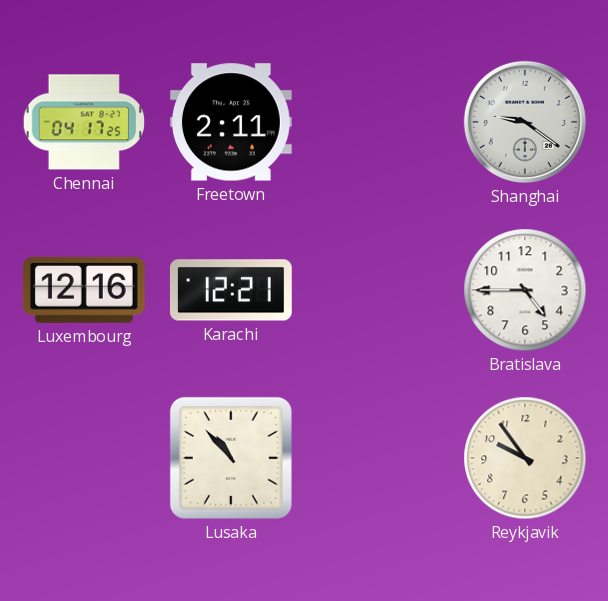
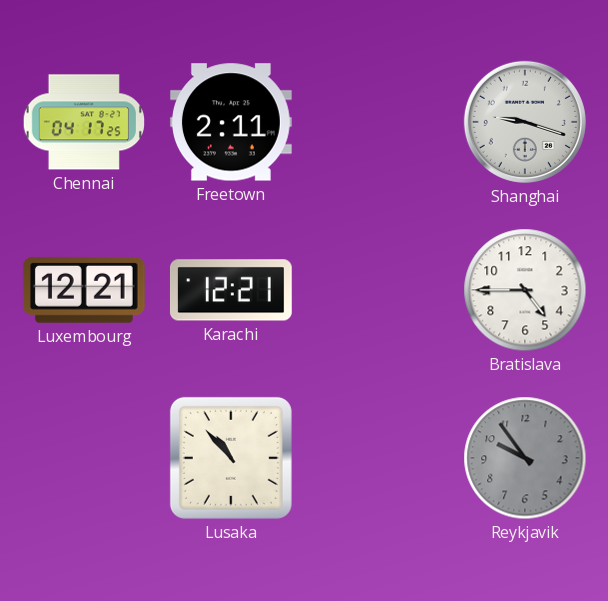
Shanghai: 9:21 -> 9:18 (525, 122)
Luxembourg: 12:16 -> 12:21 (84, 290)
Reykjavik dial: cream -> grey (525, 458)
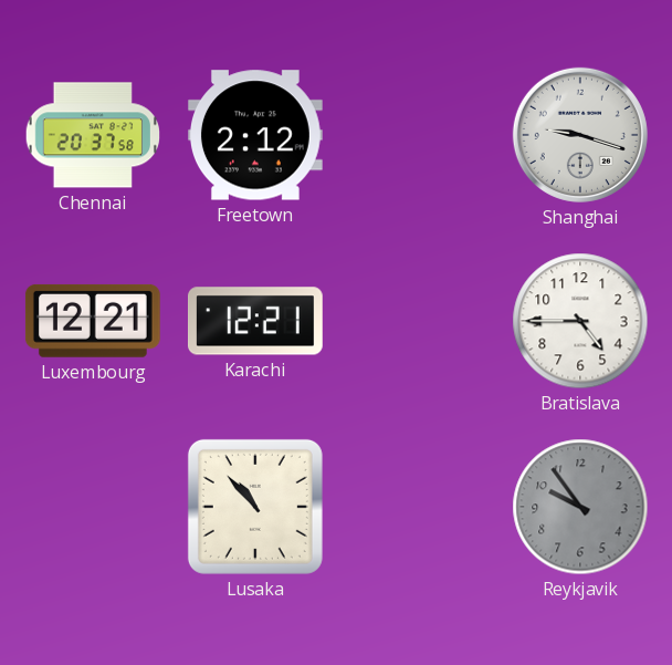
Chennai: 04:17 -> 20:37 (92, 135)
Freetown: 2:11 -> 2:12 (255, 135)
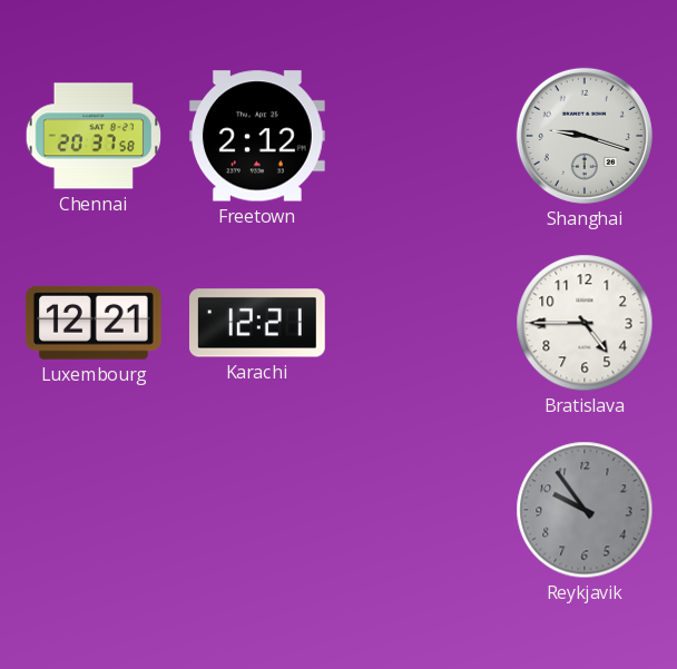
Lusaka: 10:53 -> none (255, 507)
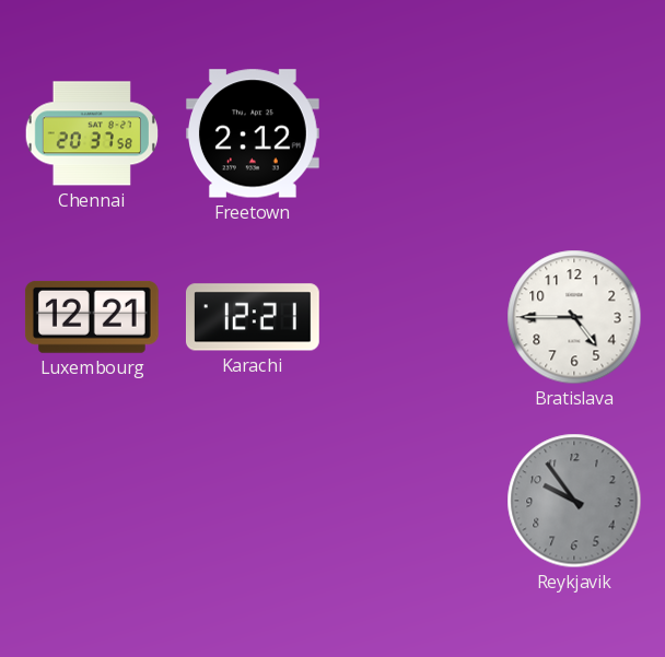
Shanghai: 9:18 -> none (585, 136)
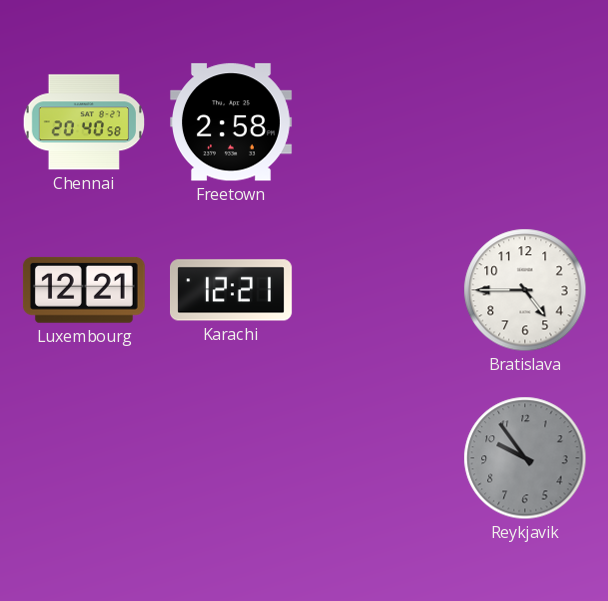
Chennai: 20:37 -> 20:40 (83, 122)
Freetown: 2:12 -> 2:58 (231, 122)
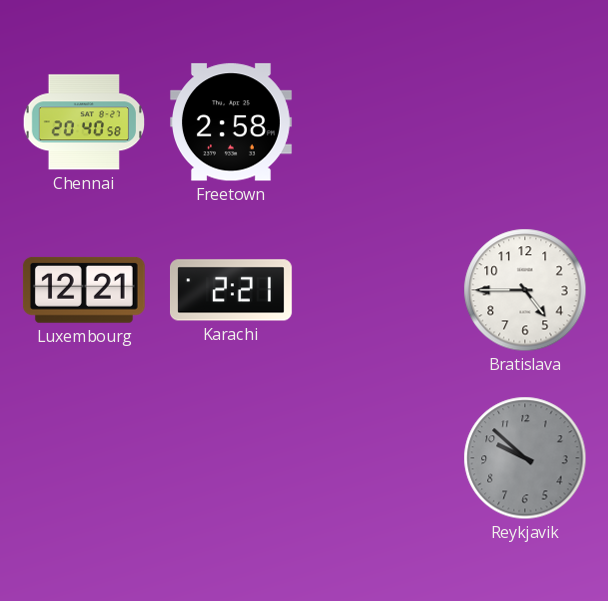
Karachi: 12:21 -> 2:21 (231, 290)
Reykjavik: 9:54 -> 9:52 (525, 458)
